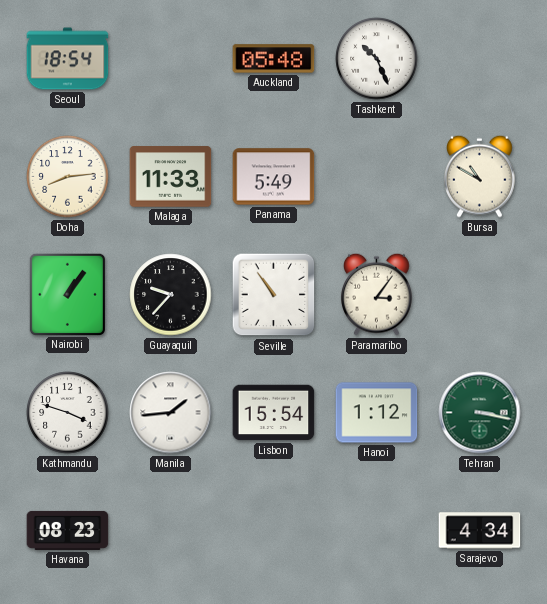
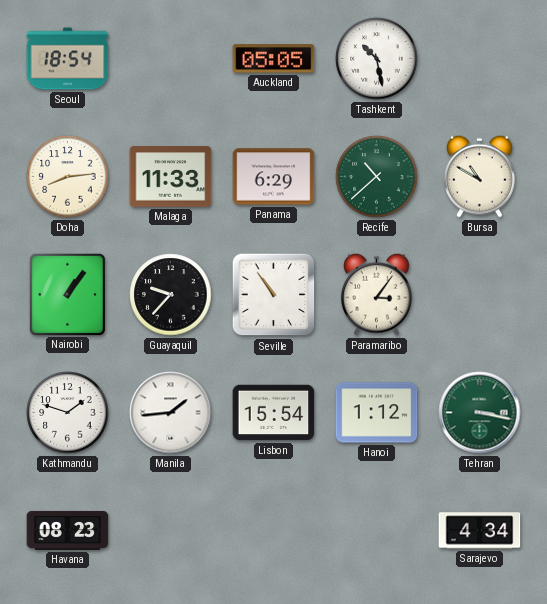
Auckland: 05:48 -> 05:05 (274, 59)
Tashkent: 10:26 -> 10:28 (377, 59)
Panama: 5:49 -> 6:29 (274, 177)
Recife: none -> 10:38 (377, 177)
Kathmandu: 3:48 -> 1:48 (68, 413)
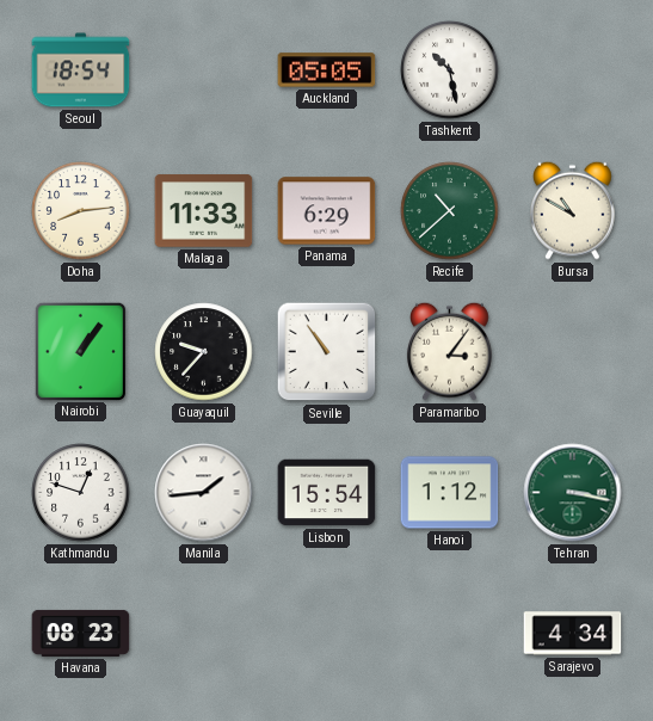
Kathmandu: 1:48 -> 12:48 (81, 493)
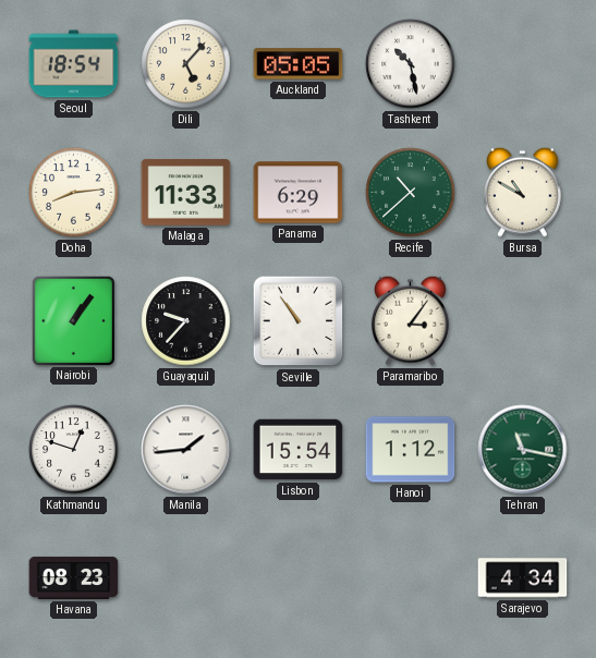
Dili: none -> 5:07 (186, 64)
Tehran: 3:17 -> 11:17 (523, 450)
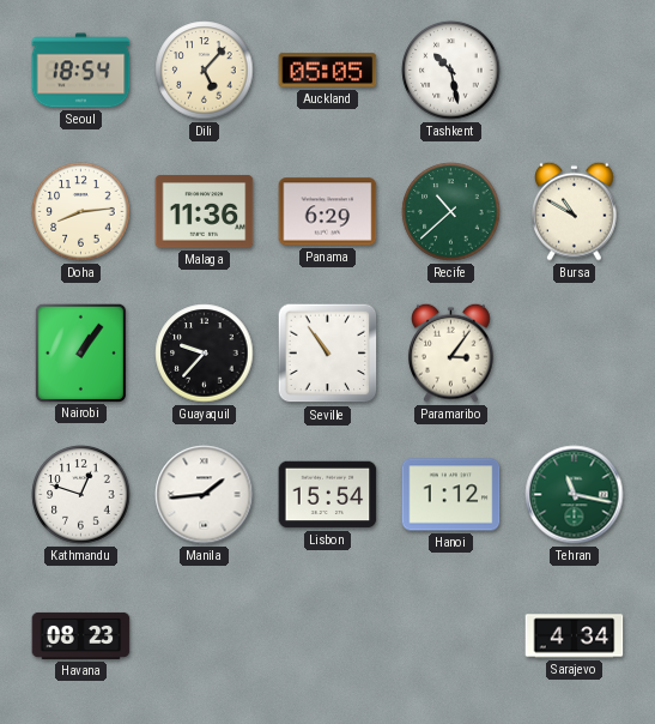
Malaga: 11:33 -> 11:36 (205, 212)
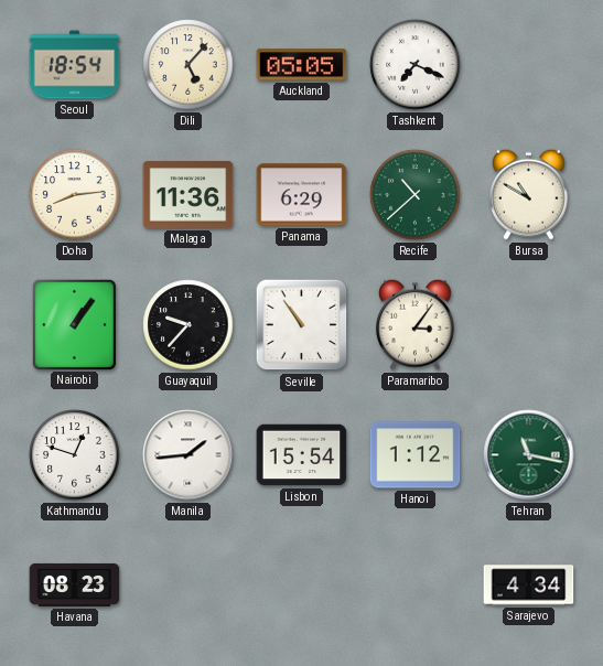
Tashkent: 10:28 -> 7:19 (416, 65)
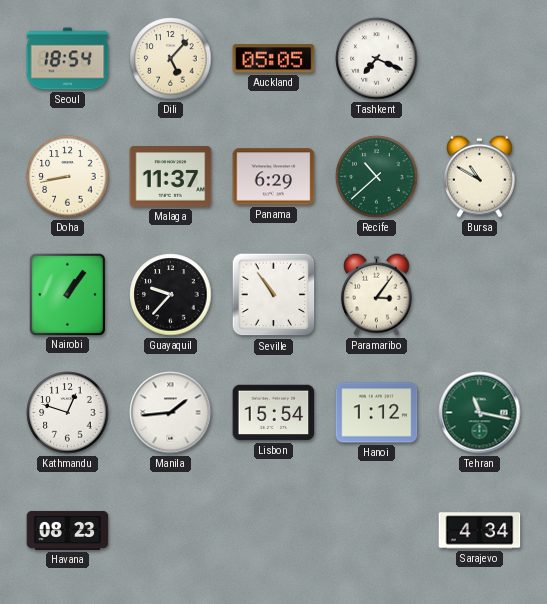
Doha: 8:14 -> 8:43 (68, 177)
Malaga: 11:36 -> 11:37 (171, 177)
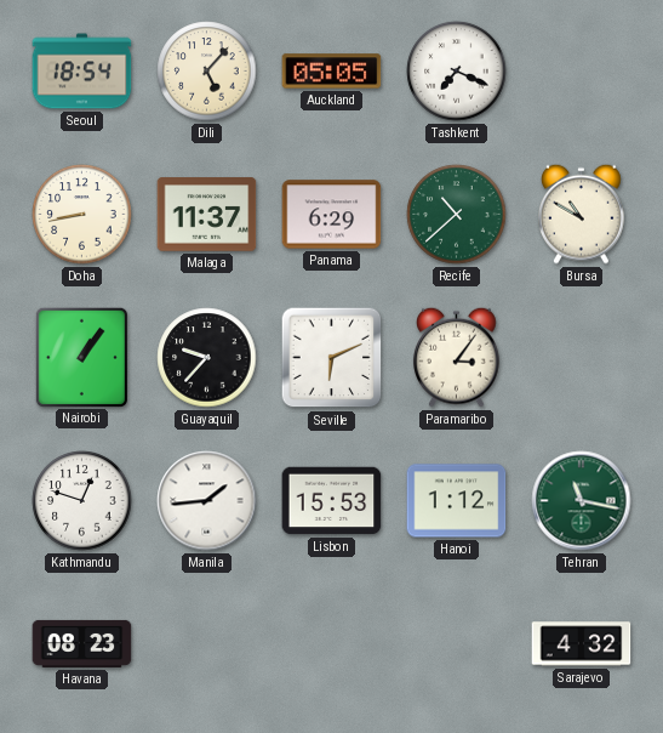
Seville: 10:54 -> 6:11 (332, 358)
Lisbon: 15:54 -> 15:53 (332, 501)
Sarajevo: 4:34 -> 4:32 (582, 644)
